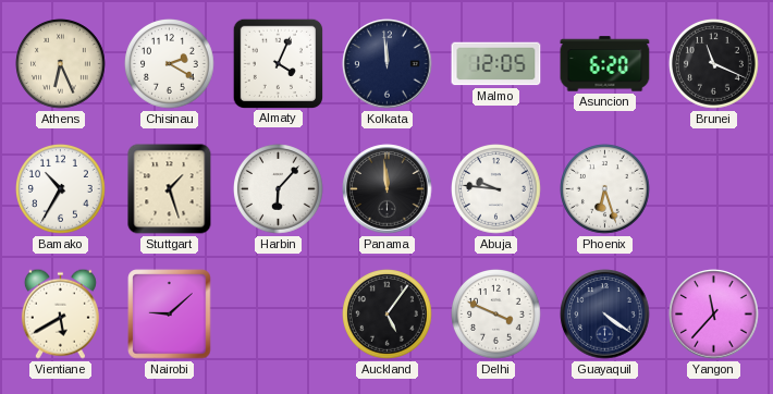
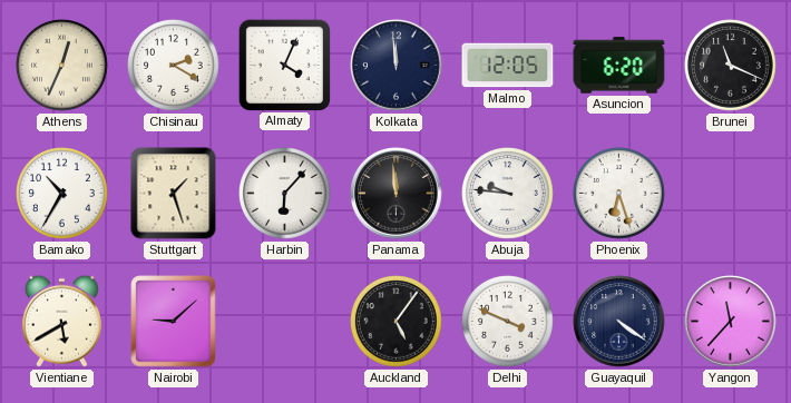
Athens: 6:26 -> 12:34 (62, 66)
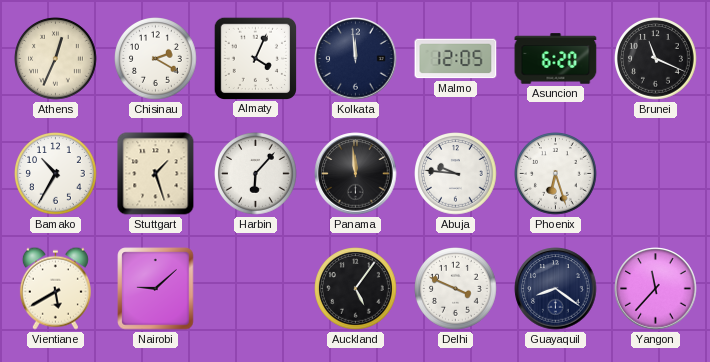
Guayaquil: 4:21 -> 8:21 (556, 289)
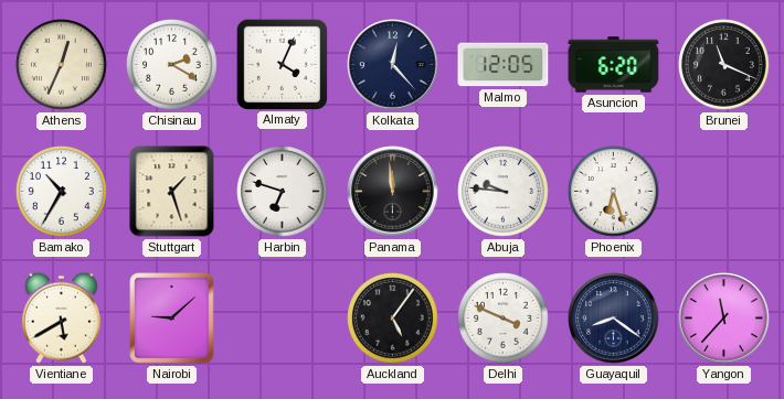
Kolkata: 11:59 -> 12:23 (393, 65)
Harbin: 6:07 -> 6:48 (283, 192)
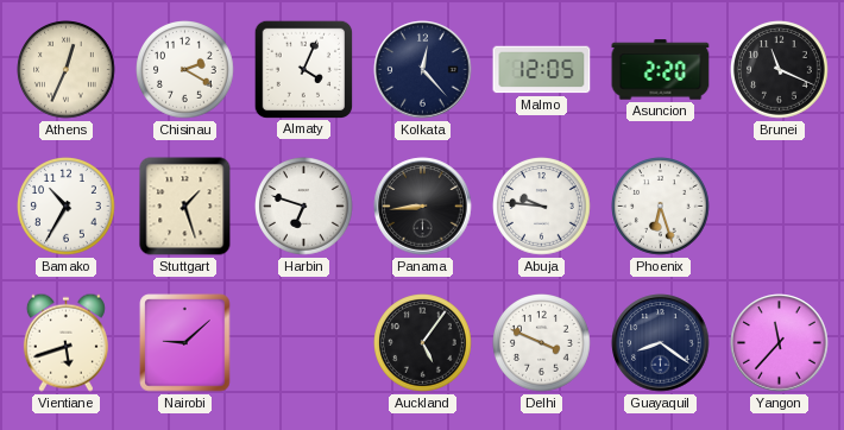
Asuncion: 6:20 -> 2:20 (661, 70)
Panama: 11:59 -> 8:44 (423, 207)
Vientiane: 5:40 -> 5:42 (65, 342)
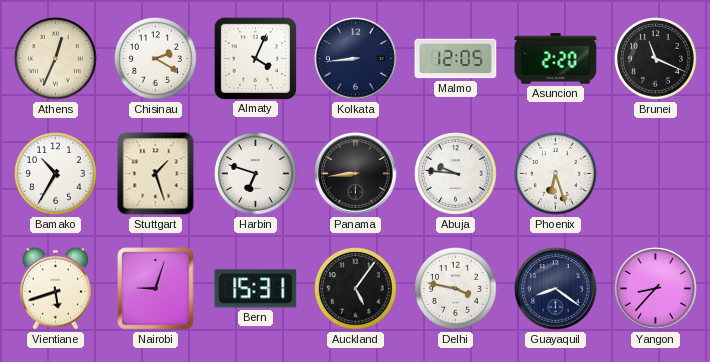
Kolkata: 12:23 -> 8:44 (356, 59)
Nairobi: 9:08 -> 9:03 (156, 289)
Bern: none -> 15:31 (256, 289)
Delhi: 3:49 -> 3:47 (456, 289)
Yangon: 11:37 -> 8:37 (656, 289)
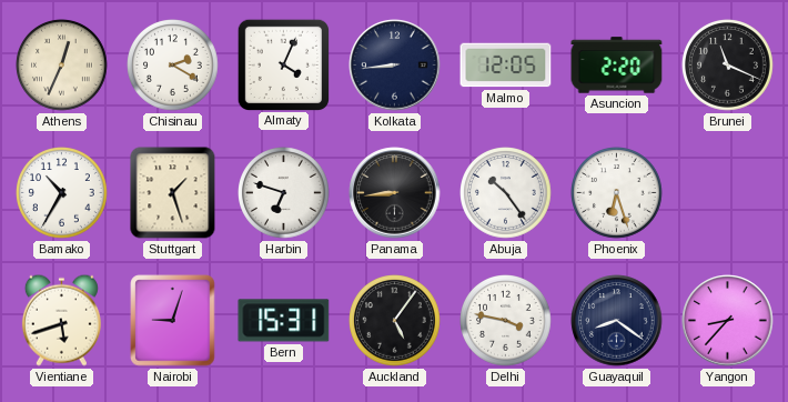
Abuja: 9:46 -> 10:24 (506, 193)
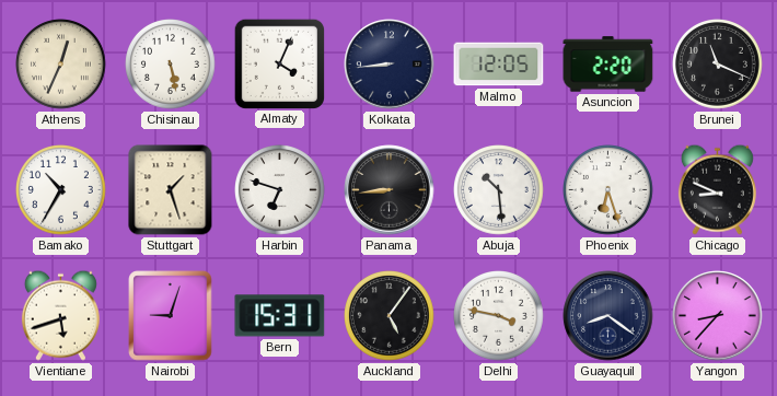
Chisinau: 2:20 -> 5:28 (171, 65)
Abuja: 10:24 -> 10:29 (499, 190)
Chicago: none -> 8:49 (717, 189)
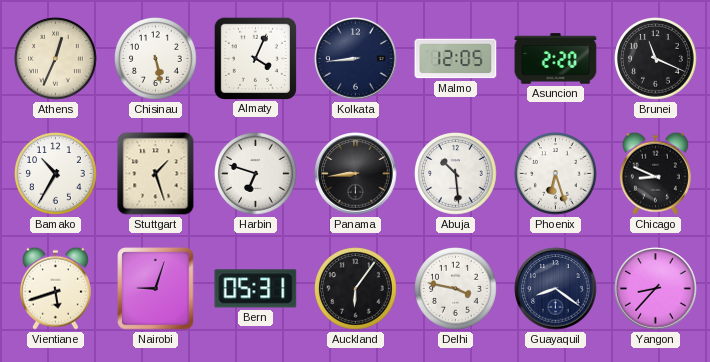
Bern: 15:31 -> 05:31 (256, 289)
Auckland: 5:06 -> 6:06 (356, 289)
